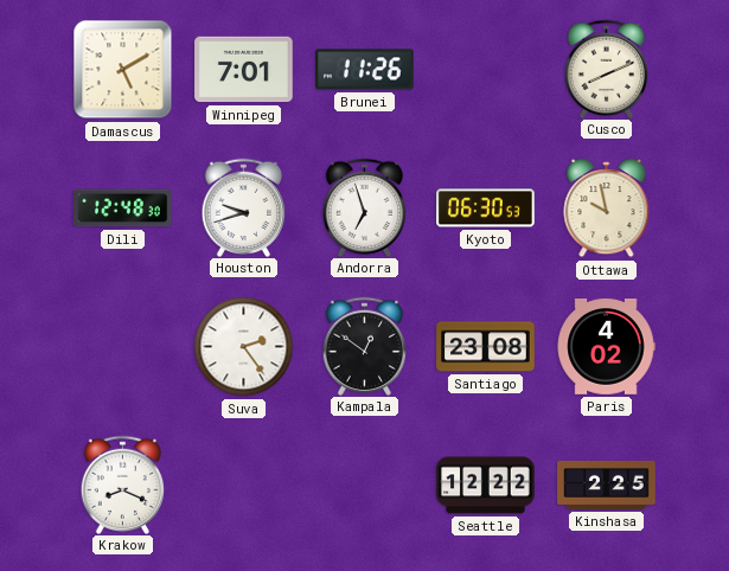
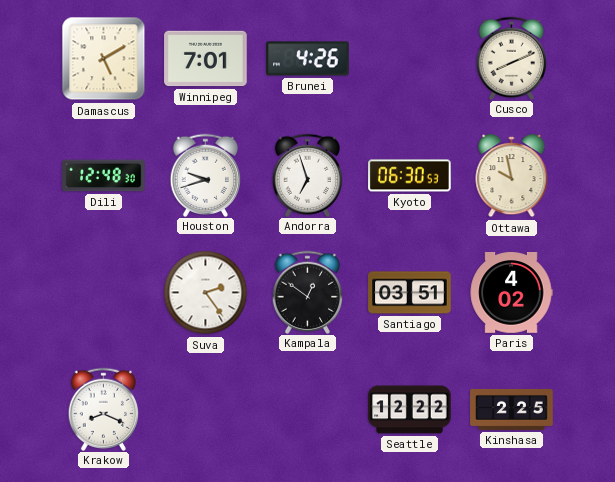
Brunei: 11:26 -> 4:26 (308, 59)
Santiago: 23:08 -> 03:51 (410, 293)
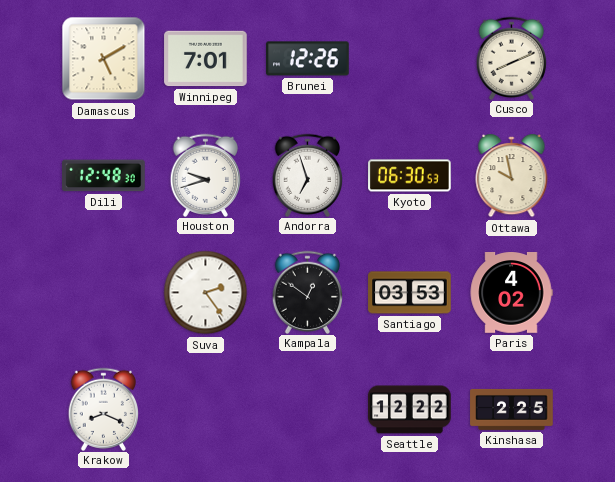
Brunei: 4:26 -> 12:26 (308, 59)
Santiago: 03:51 -> 03:53 (410, 293)
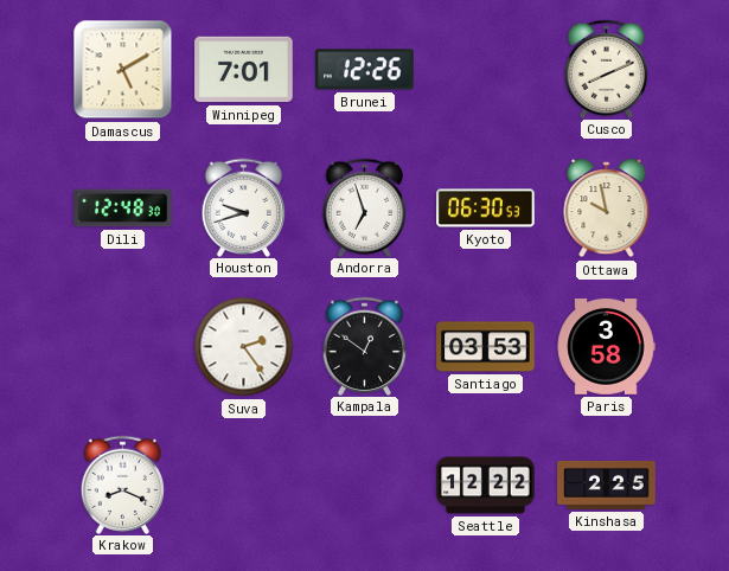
Paris: 4:02 -> 3:58 (606, 347)
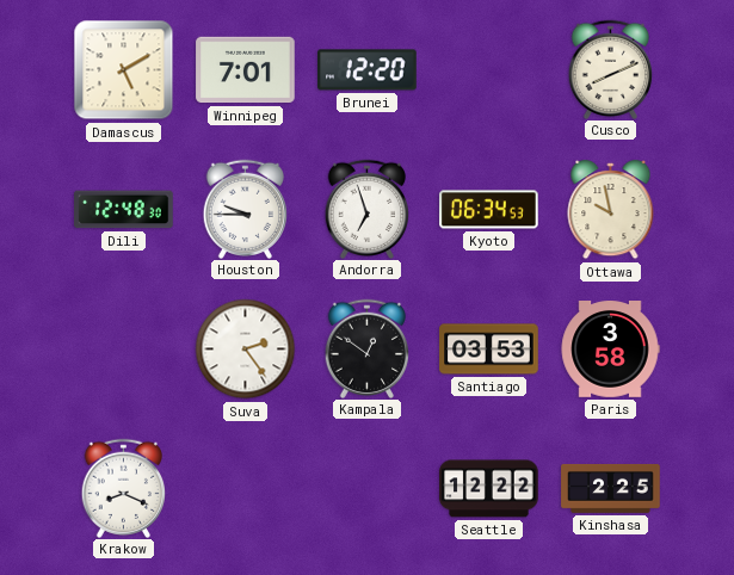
Brunei: 12:26 -> 12:20 (368, 70)
Houston: 9:42 -> 9:45 (246, 209)
Kyoto: 06:30 -> 06:34 (489, 210)
